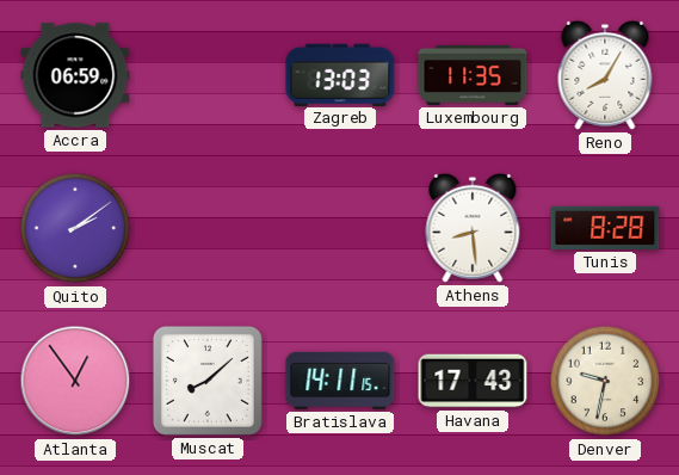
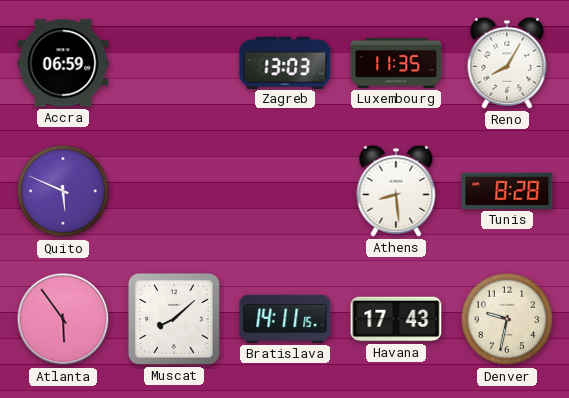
Quito: 2:09 -> 5:49 (63, 191)
Atlanta: 12:54 -> 5:54 (63, 319)
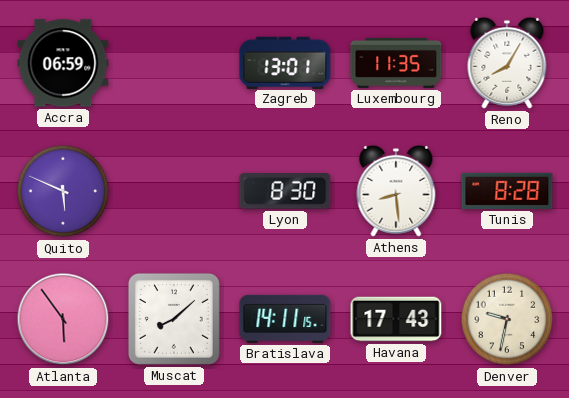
Zagreb: 13:03 -> 13:01 (285, 62)
Lyon: none -> 8:30 (285, 192)
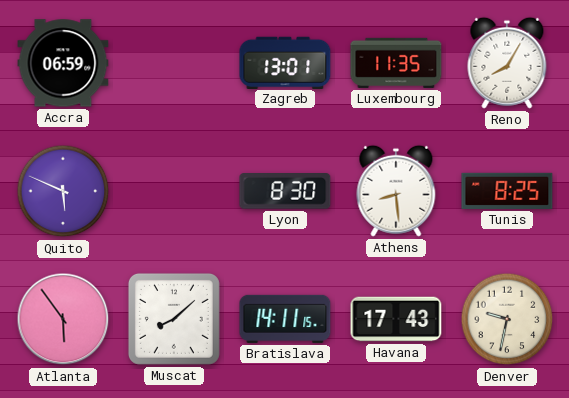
Tunis: 8:28 -> 8:25 (507, 191)
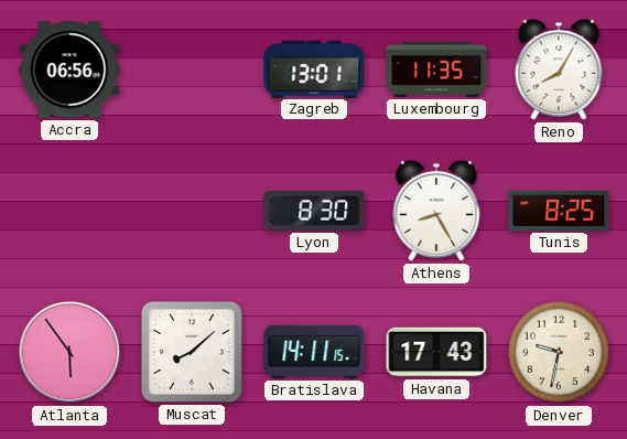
Accra: 06:59 -> 06:56 (69, 69)
Quito: 5:49 -> none (63, 191)
Athens: 8:29 -> 8:25 (436, 211)
